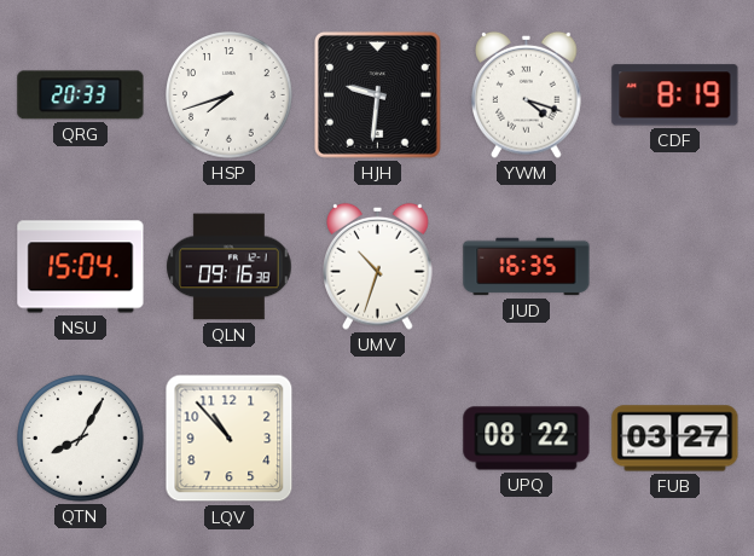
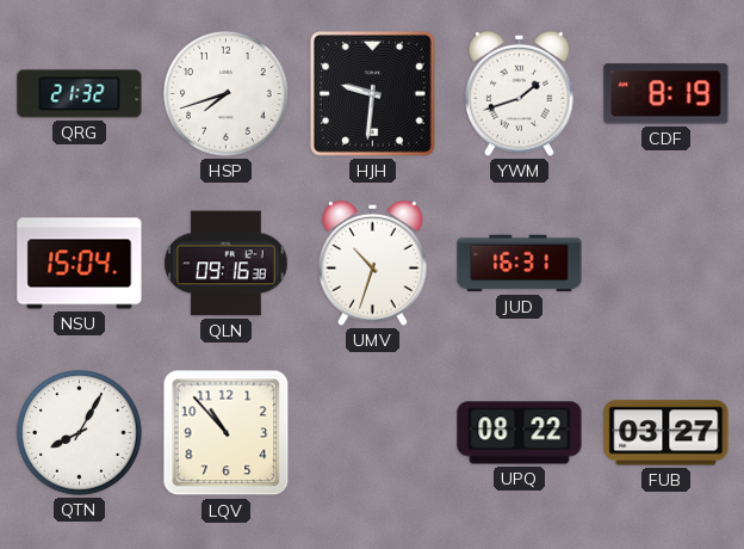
QRG: 20:33 -> 21:32 (80, 94)
YWM: 4:18 -> 1:42 (520, 93)
JUD: 16:35 -> 16:31 (520, 264)
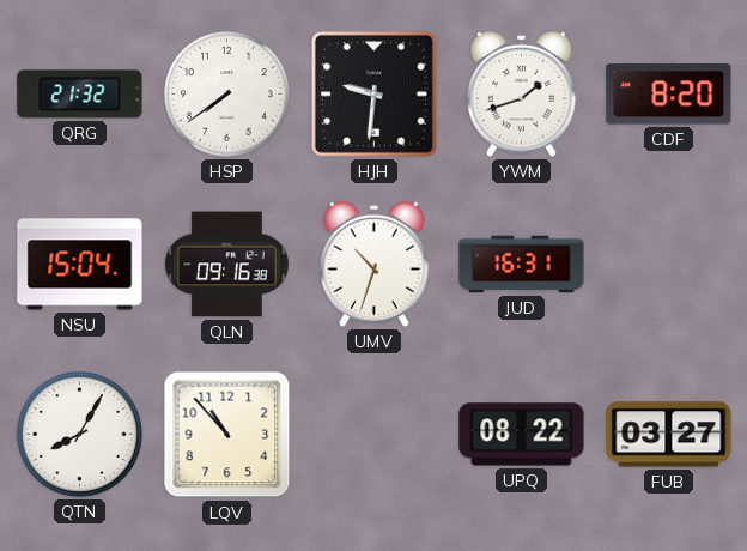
HSP: 7:42 -> 7:39 (227, 95)
CDF: 8:19 -> 8:20 (669, 95)
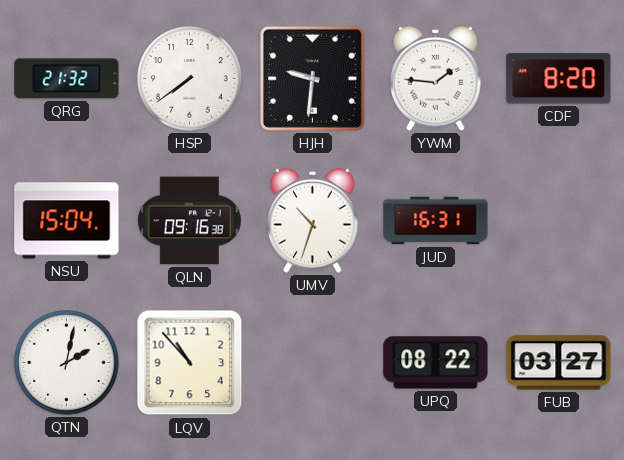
YWM: 1:42 -> 1:46 (436, 78)
QTN: 8:05 -> 2:02 (67, 363)
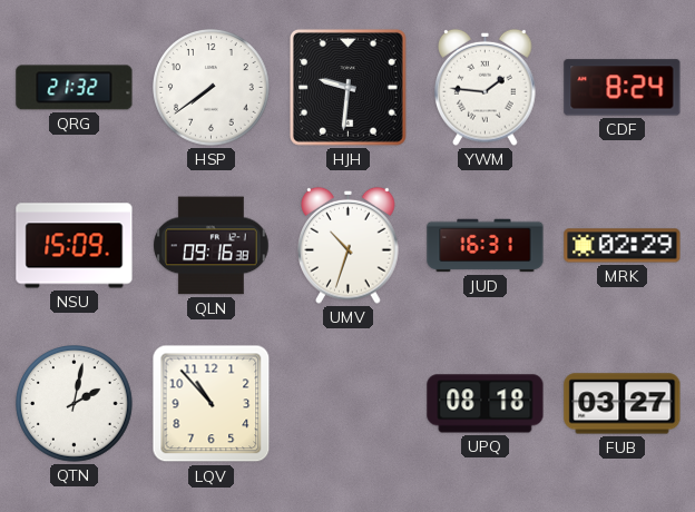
CDF: 8:20 -> 8:24 (623, 88)
NSU: 15:04 -> 15:09 (75, 246)
MRK: none -> 02:29 (623, 246)
UPQ: 08:22 -> 08:18 (486, 404)
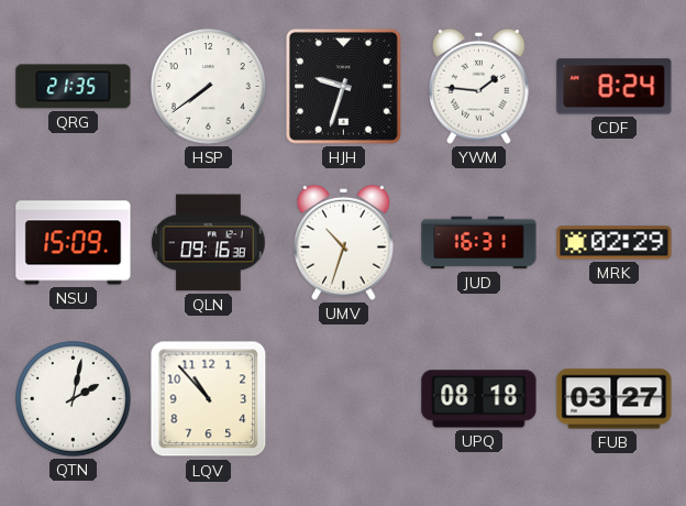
QRG: 21:32 -> 21:35 (74, 87)
HJH: 9:31 -> 9:33 (343, 86)
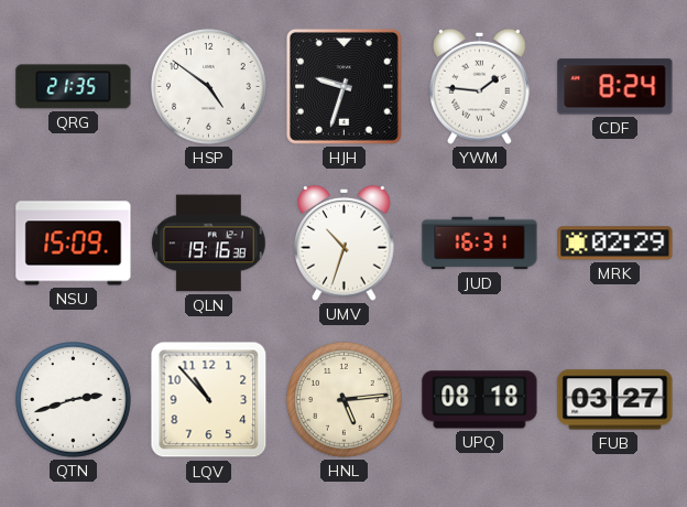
HSP: 7:39 -> 4:51 (209, 87)
QLN: 09:16 -> 19:16 (209, 244)
QTN: 2:02 -> 2:42 (74, 400)
HNL: none -> 5:14 (345, 400)
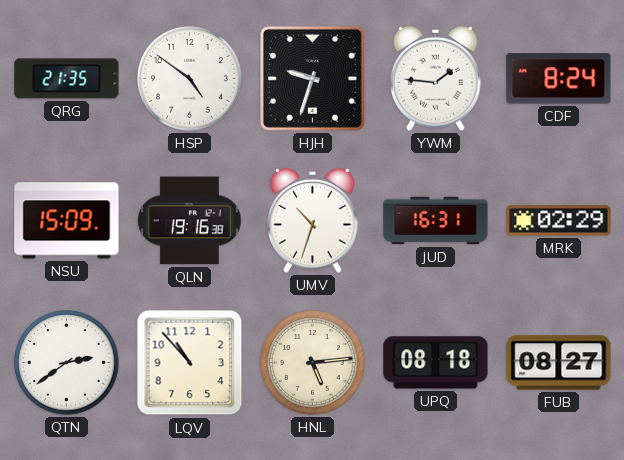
QTN: 2:42 -> 2:39 (67, 363)
FUB: 03:27 -> 08:27 (559, 363)
